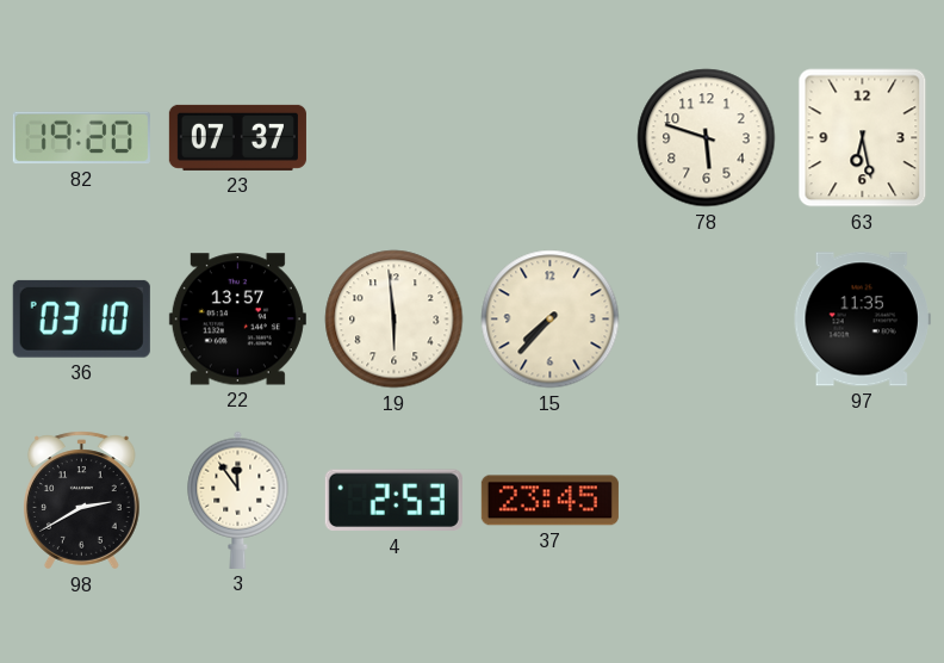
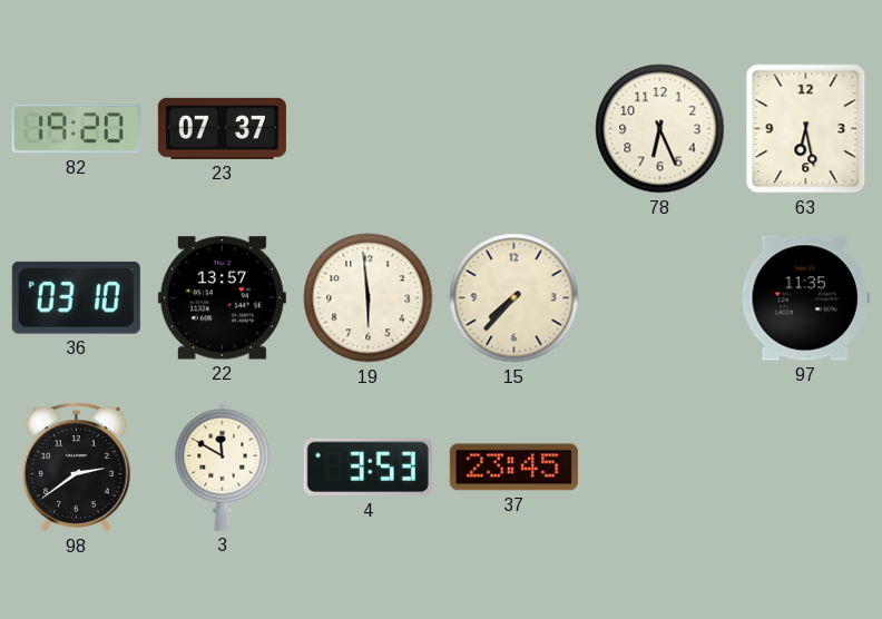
78: 5:48 -> 6:26 (660, 129)
98: 2:40 -> 2:39 (77, 468)
3: 11:54 -> 11:50 (223, 466)
4: 2:53 -> 3:53 (367, 468)
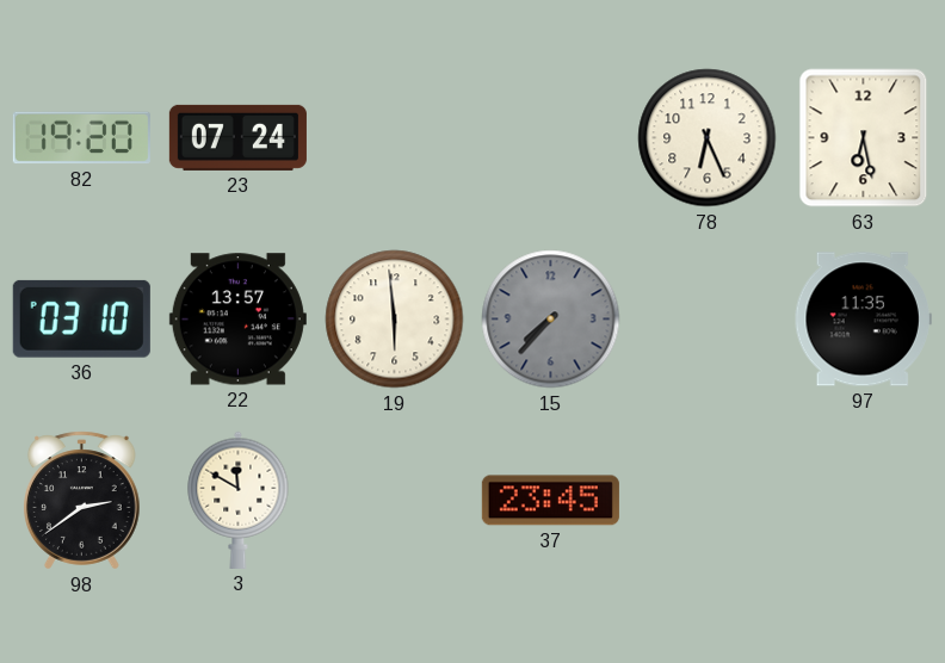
23: 07:37 -> 07:24 (237, 137)
15 dial: cream -> grey (551, 320)
4: 3:53 -> none (367, 468)
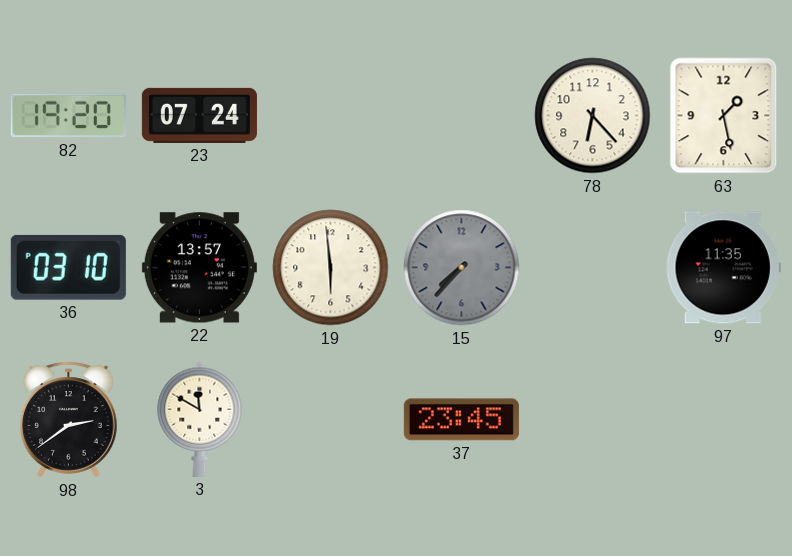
78: 6:26 -> 6:23 (593, 116)
63: 6:28 -> 1:28 (724, 116)
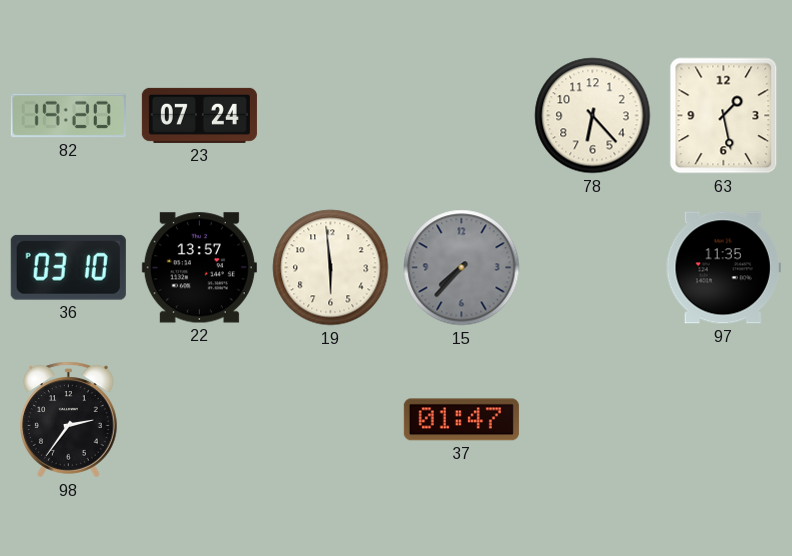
98: 2:39 -> 2:36 (69, 420)
3: 11:50 -> none (200, 419)
37: 23:45 -> 01:47 (461, 420)
